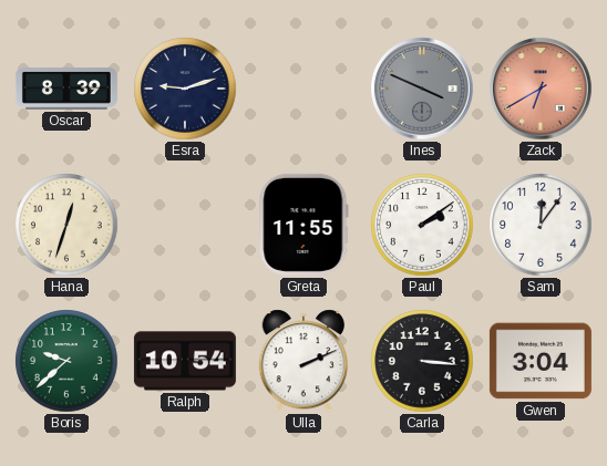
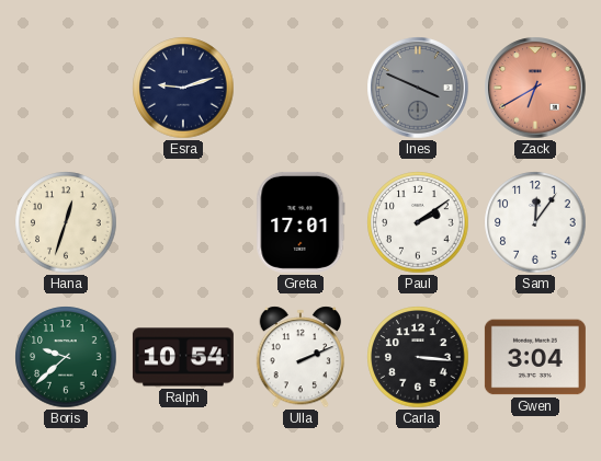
Oscar: 8:39 -> none (66, 89)
Greta: 11:55 -> 17:01 (300, 222)
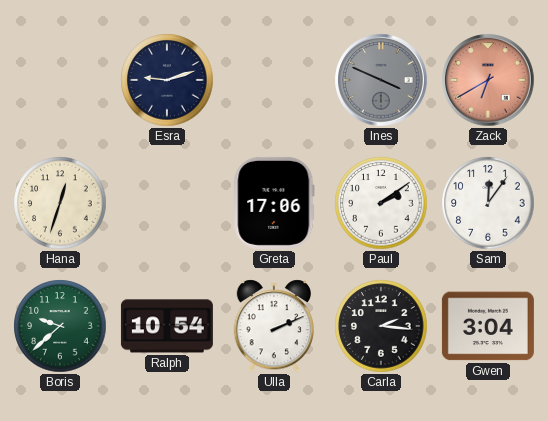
Greta: 17:01 -> 17:06 (274, 203)
Carla: 3:16 -> 2:16 (381, 326)
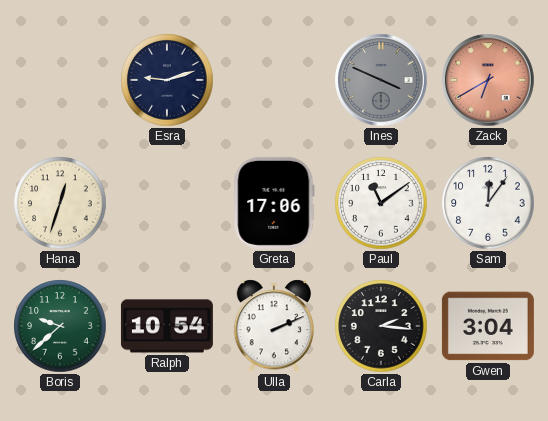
Paul: 2:09 -> 11:09 (381, 203)
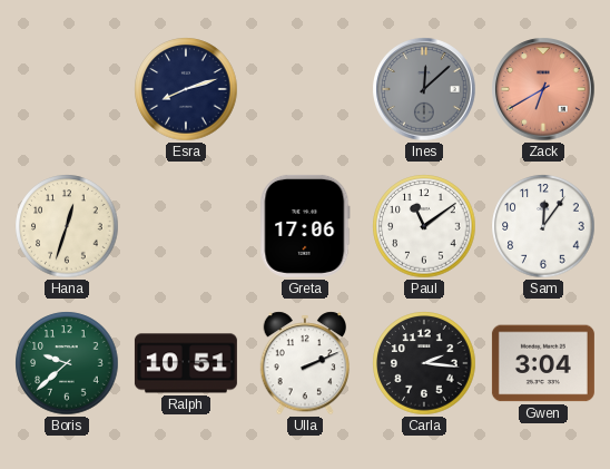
Esra: 9:12 -> 8:12 (186, 89)
Ines: 3:49 -> 12:08 (424, 89)
Ralph: 10:54 -> 10:51 (186, 363)
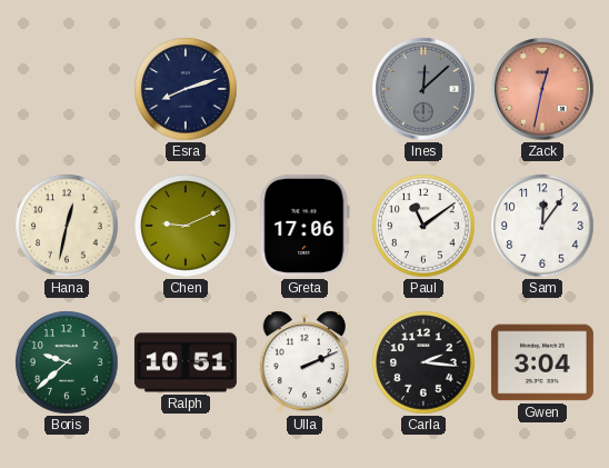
Zack: 6:40 -> 12:32 (542, 89)
Hana: 12:33 -> 12:32 (67, 226)
Chen: none -> 9:11 (186, 226)
